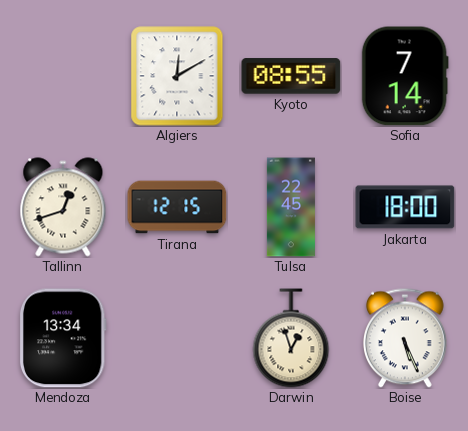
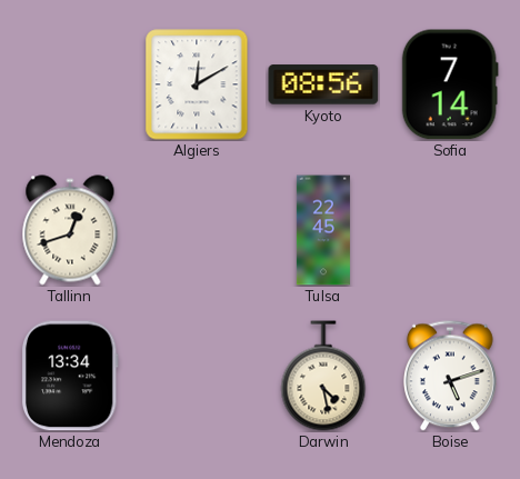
Kyoto: 08:55 -> 08:56 (323, 84)
Tirana: 12:15 -> none (177, 207)
Jakarta: 18:00 -> none (405, 207)
Darwin: 12:57 -> 4:28 (323, 376)
Boise: 5:26 -> 5:12 (451, 376)
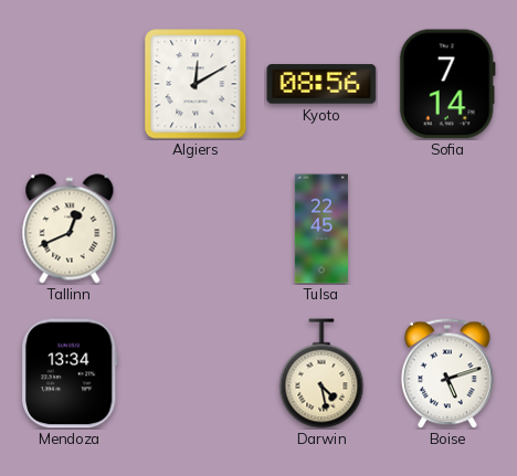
Tallinn: 12:42 -> 12:41 (70, 229)
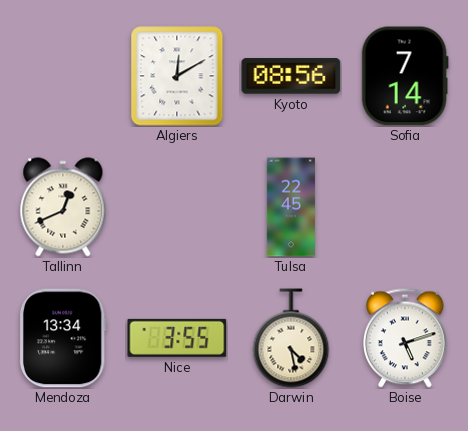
Nice: none -> 3:55 (177, 338)
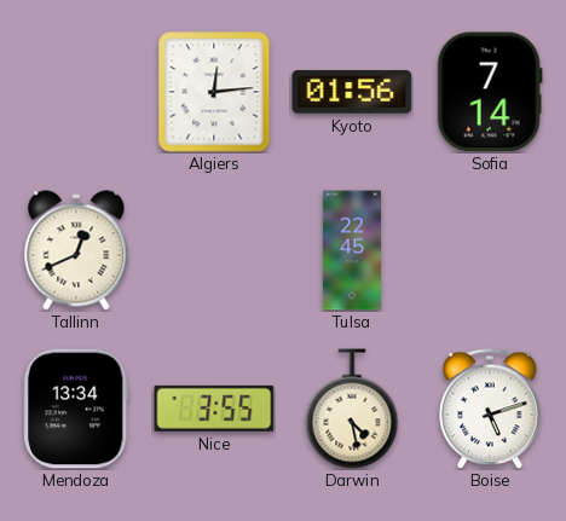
Algiers: 12:10 -> 12:14 (214, 92)
Kyoto: 08:56 -> 01:56 (352, 92)
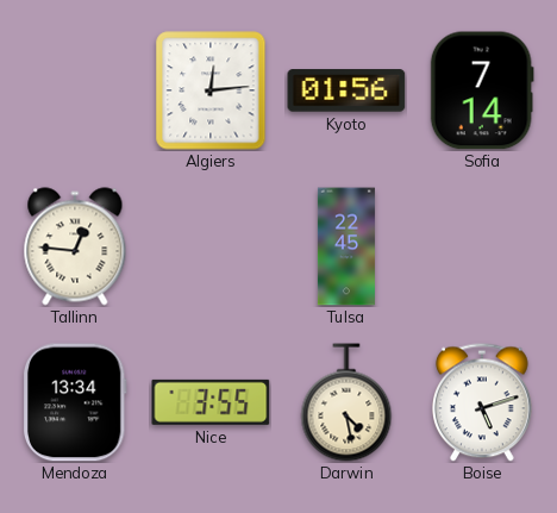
Tallinn: 12:41 -> 12:46 (75, 246)
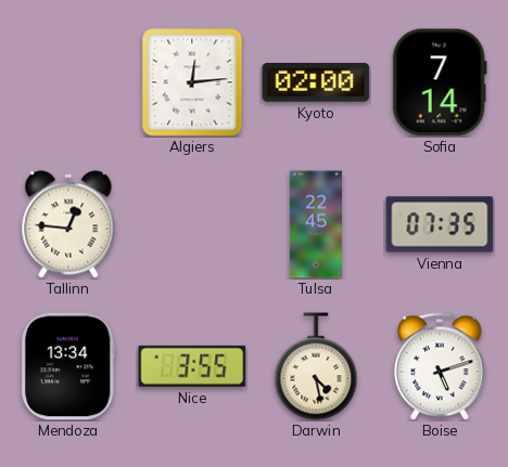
Kyoto: 01:56 -> 02:00 (316, 82)
Vienna: none -> 07:35 (440, 224)
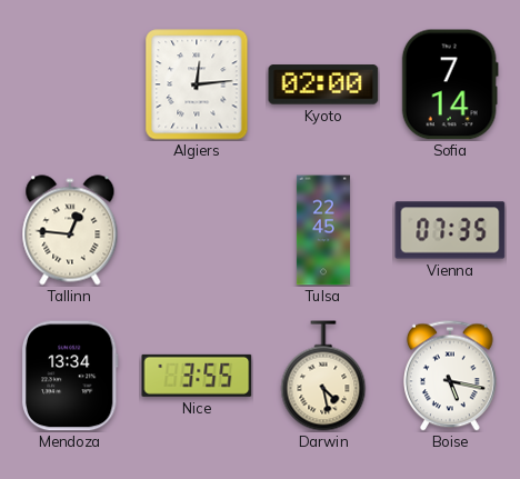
Boise: 5:12 -> 5:17 (451, 376)
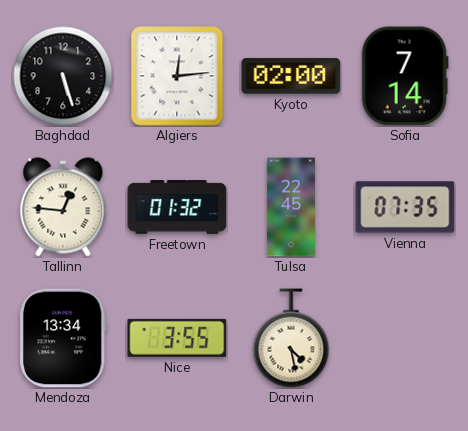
Baghdad: none -> 5:27 (63, 76)
Freetown: none -> 01:32 (177, 207)
Boise: 5:17 -> none (451, 376)
